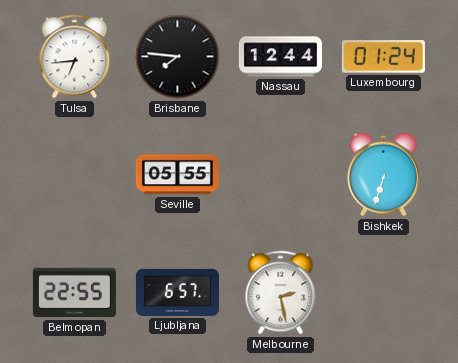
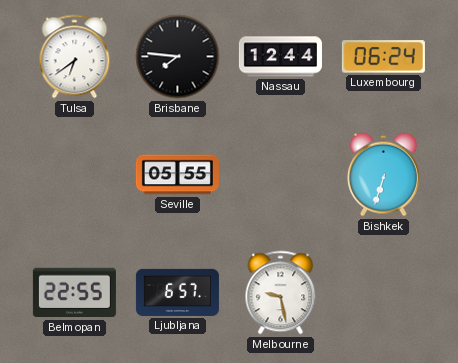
Tulsa: 6:44 -> 6:39 (75, 57)
Luxembourg: 01:24 -> 06:24 (383, 57)
Melbourne: 2:28 -> 9:28 (281, 293)
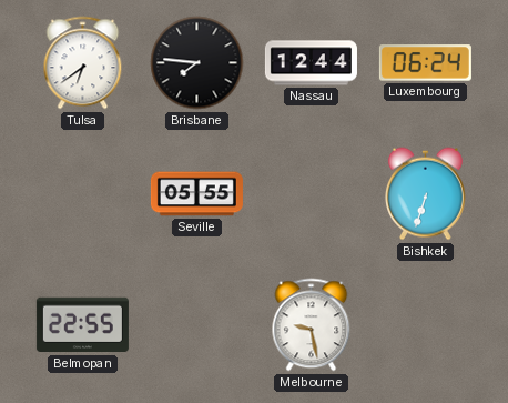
Ljubljana: 6:57 -> none (177, 292)
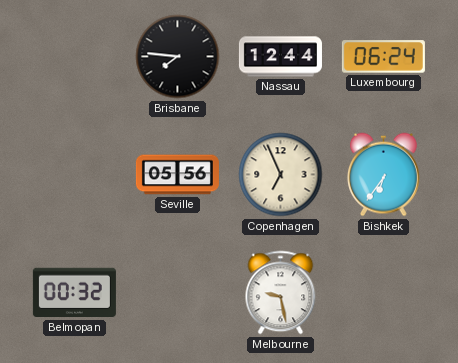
Tulsa: 6:39 -> none (83, 63)
Seville: 05:55 -> 05:56 (177, 175)
Copenhagen: none -> 6:56 (281, 175)
Bishkek: 6:33 -> 6:36 (383, 175)
Belmopan: 22:55 -> 00:32 (74, 293)
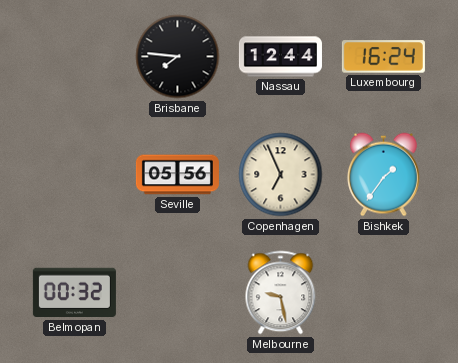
Luxembourg: 06:24 -> 16:24 (383, 57)
Bishkek: 6:36 -> 1:36 (383, 175)
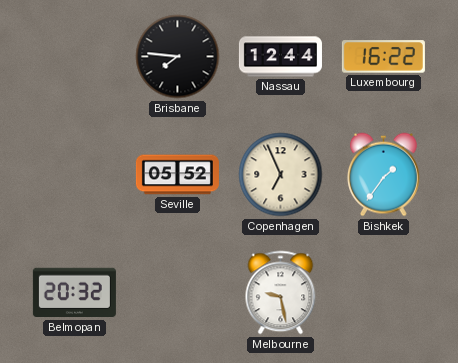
Luxembourg: 16:24 -> 16:22 (383, 57)
Seville: 05:56 -> 05:52 (177, 175)
Belmopan: 00:32 -> 20:32 (74, 293)
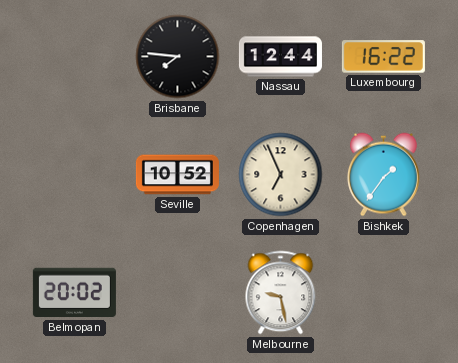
Seville: 05:52 -> 10:52 (177, 175)
Belmopan: 20:32 -> 20:02 (74, 293)
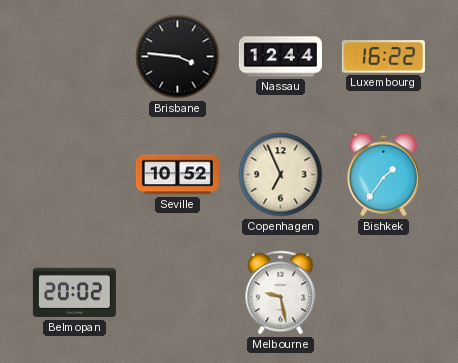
Brisbane: 7:46 -> 3:46 (178, 57)
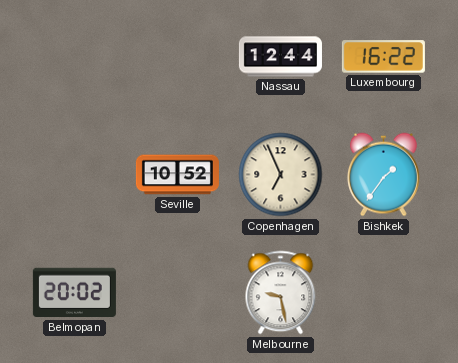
Brisbane: 3:46 -> none (178, 57)
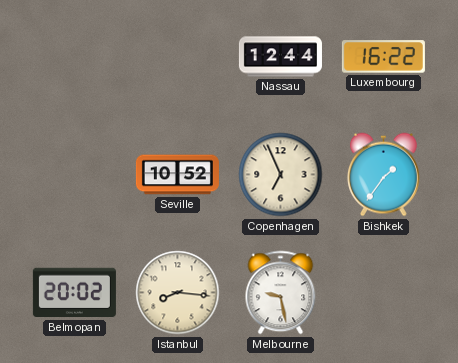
Istanbul: none -> 8:16 (178, 293)
